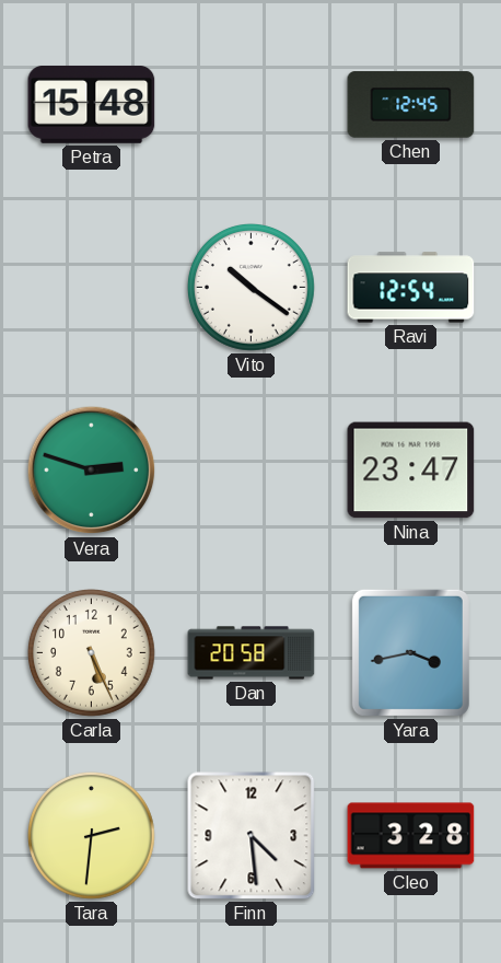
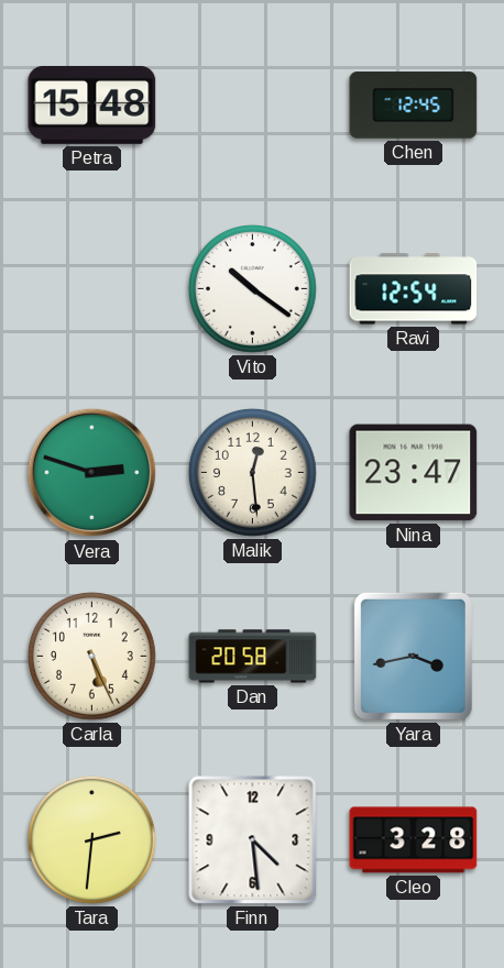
Malik: none -> 12:29 (252, 472)
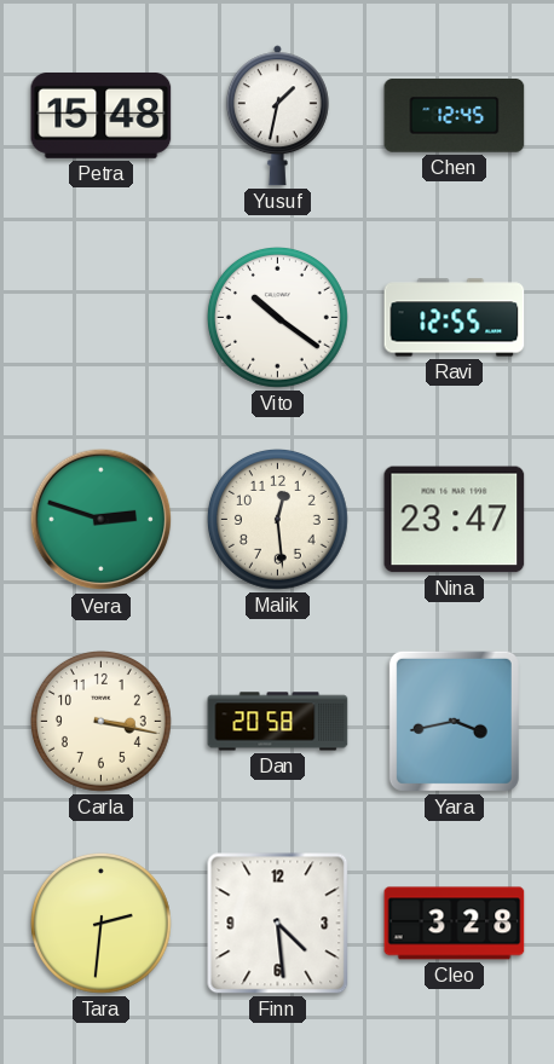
Yusuf: none -> 1:32 (277, 116)
Ravi: 12:54 -> 12:55 (455, 318)
Carla: 5:26 -> 3:17 (100, 721)
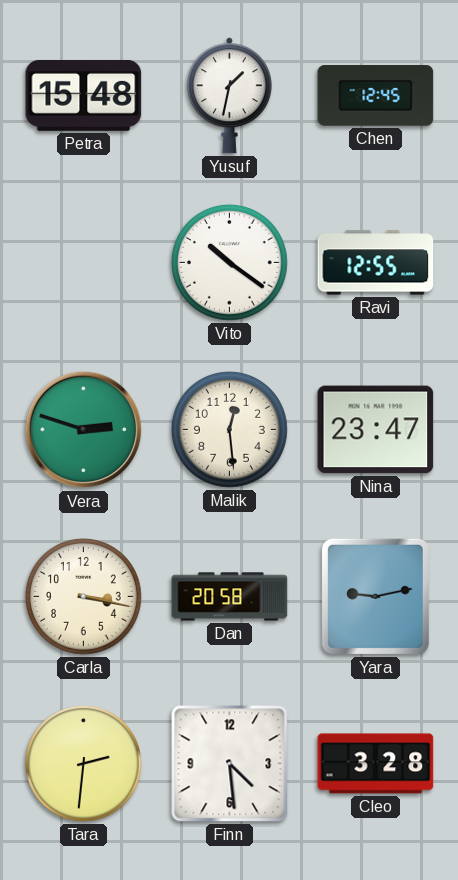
Yara: 3:43 -> 9:13 (375, 596)
